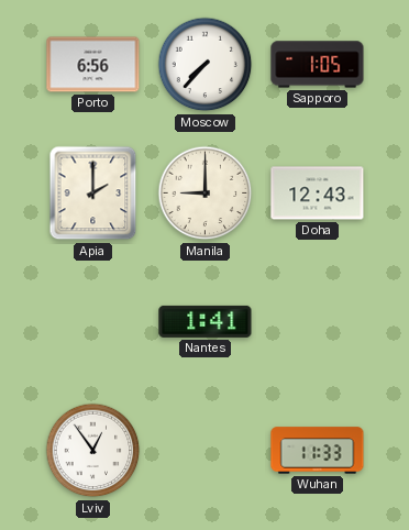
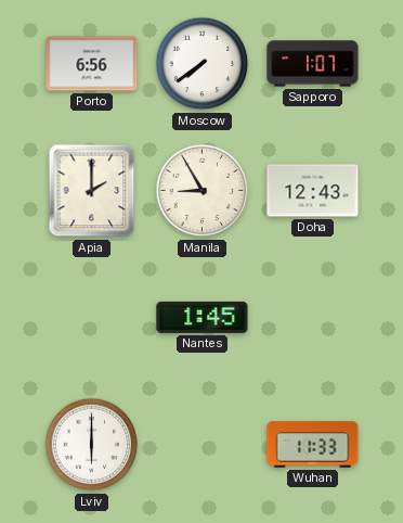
Moscow: 7:37 -> 7:39 (203, 64)
Sapporo: 1:05 -> 1:07 (313, 64)
Manila: 9:00 -> 8:55 (203, 191)
Nantes: 1:41 -> 1:45 (203, 317)
Lviv: 12:54 -> 6:00 (92, 445)
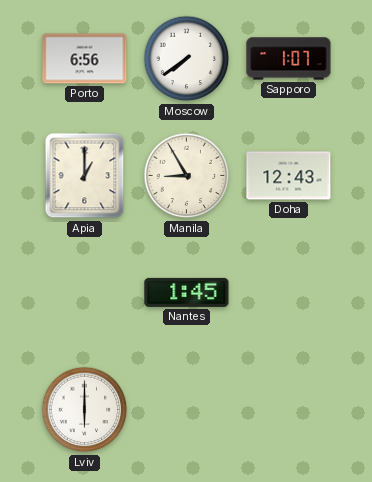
Apia: 2:00 -> 1:00 (85, 176)
Wuhan: 11:33 -> none (313, 445)
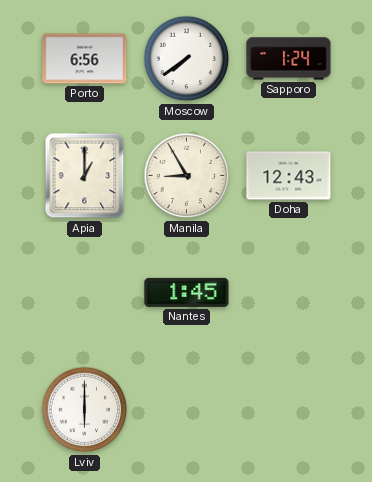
Sapporo: 1:07 -> 1:24 (289, 59)
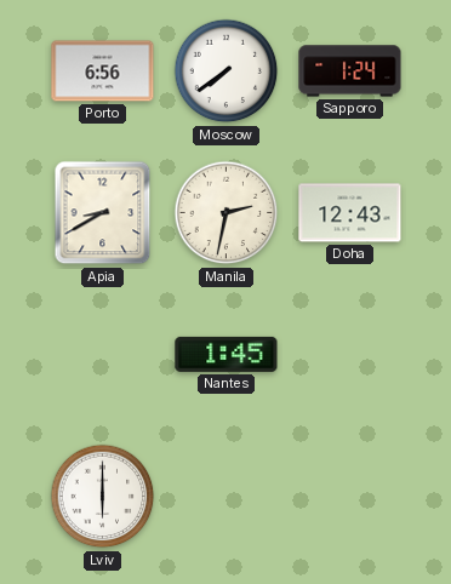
Apia: 1:00 -> 8:40 (103, 213)
Manila: 8:55 -> 2:32 (227, 213)
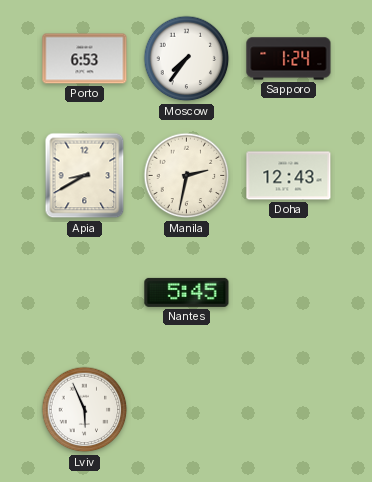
Porto: 6:56 -> 6:53 (85, 59)
Moscow: 7:39 -> 7:36 (187, 59)
Nantes: 1:45 -> 5:45 (187, 292)
Lviv: 6:00 -> 5:56 (85, 410)
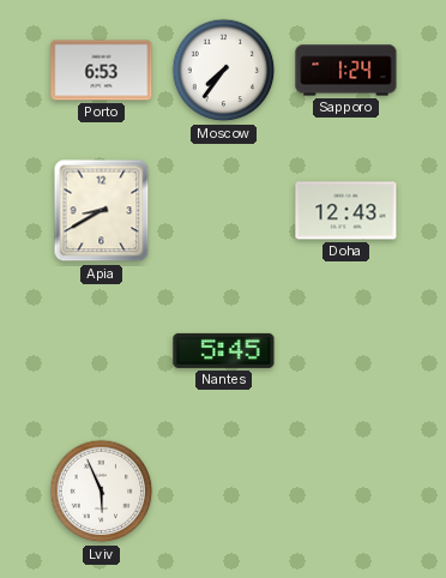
Manila: 2:32 -> none (187, 176)
